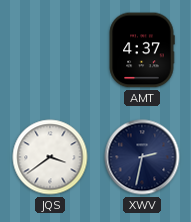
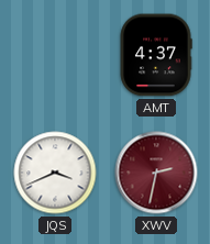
JQS: 3:39 -> 3:41 (55, 173)
XWV dial: navy -> burgundy (156, 173)
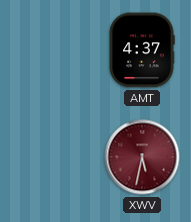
JQS: 3:41 -> none (55, 173)
XWV: 2:32 -> 5:32 (142, 157)
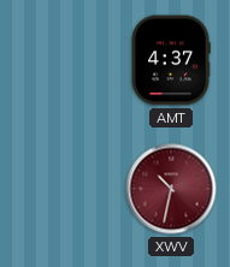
XWV: 5:32 -> 10:32 (171, 189)
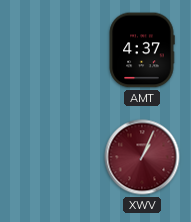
XWV: 10:32 -> 1:04 (142, 157)
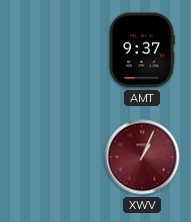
AMT: 4:37 -> 9:37 (142, 50)
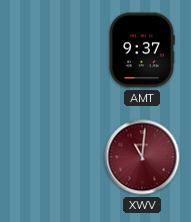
XWV: 1:04 -> 11:01 (142, 157)
